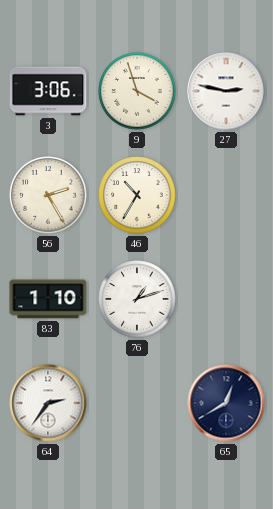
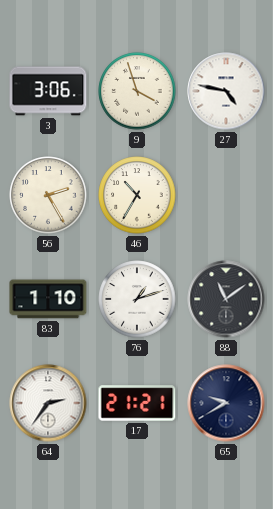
27: 2:47 -> 4:47 (226, 91)
88: none -> 11:09 (226, 299)
17: none -> 21:21 (137, 403)
65: 12:40 -> 9:40 (226, 403)
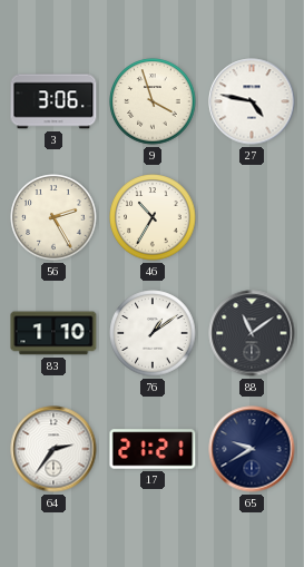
76: 1:12 -> 1:09 (153, 333)
